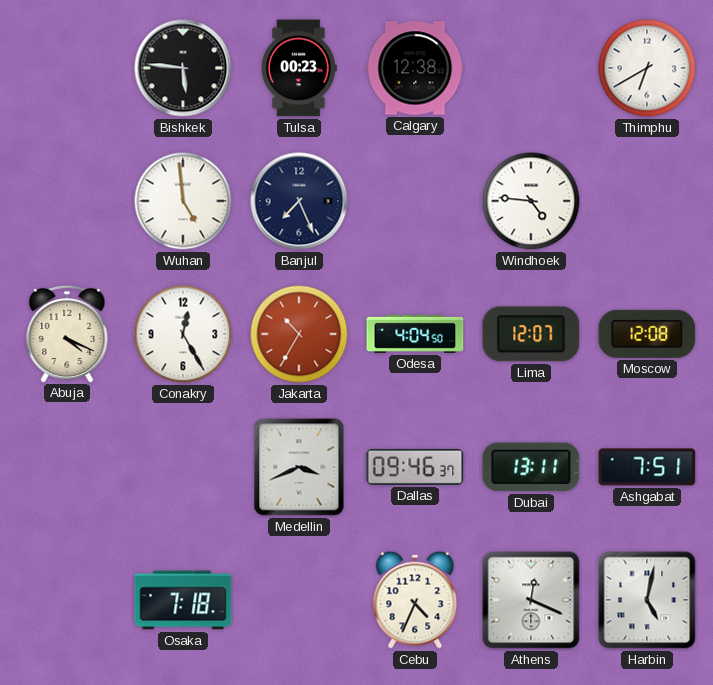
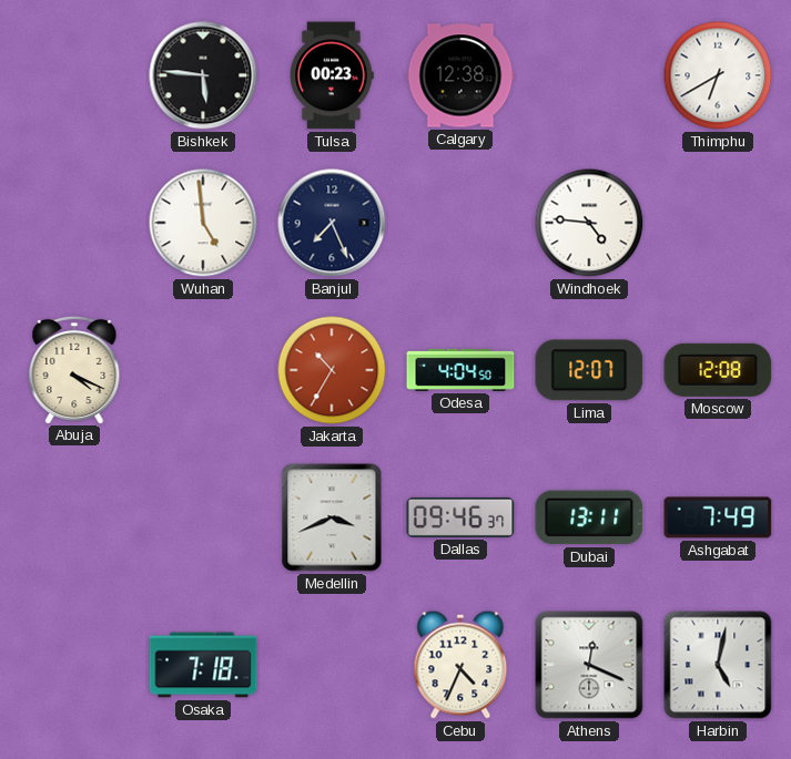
Conakry: 12:25 -> none (183, 334)
Ashgabat: 7:51 -> 7:49 (718, 517)
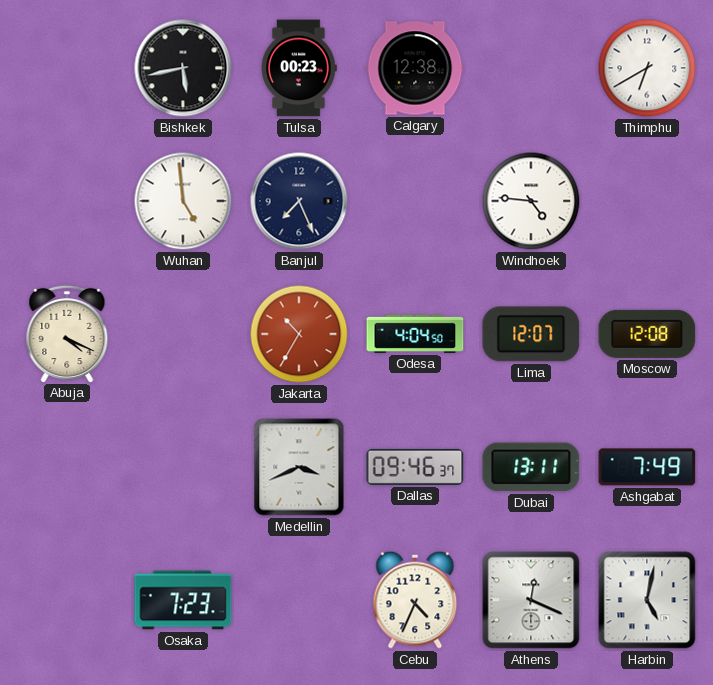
Bishkek: 5:46 -> 5:43 (183, 68)
Osaka: 7:18 -> 7:23 (183, 600)
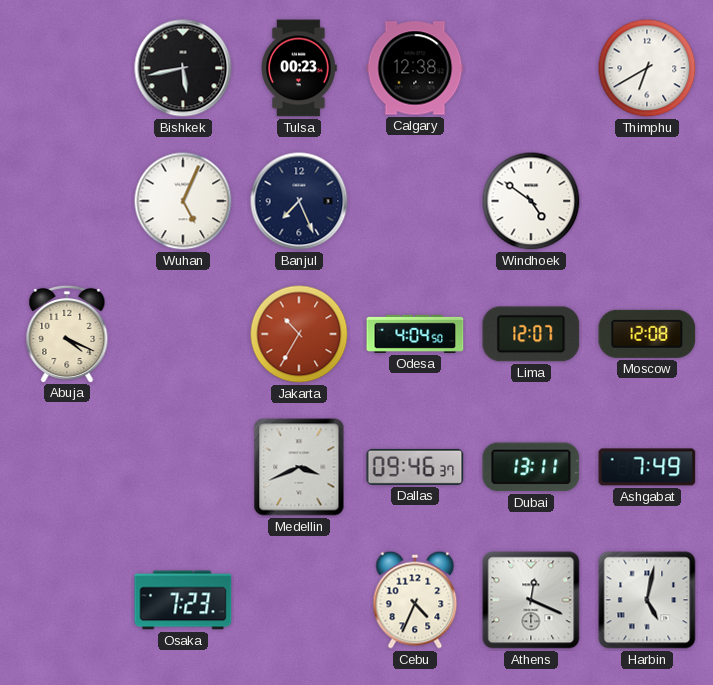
Wuhan: 4:59 -> 5:04 (183, 201)
Windhoek: 4:46 -> 4:51 (531, 201)
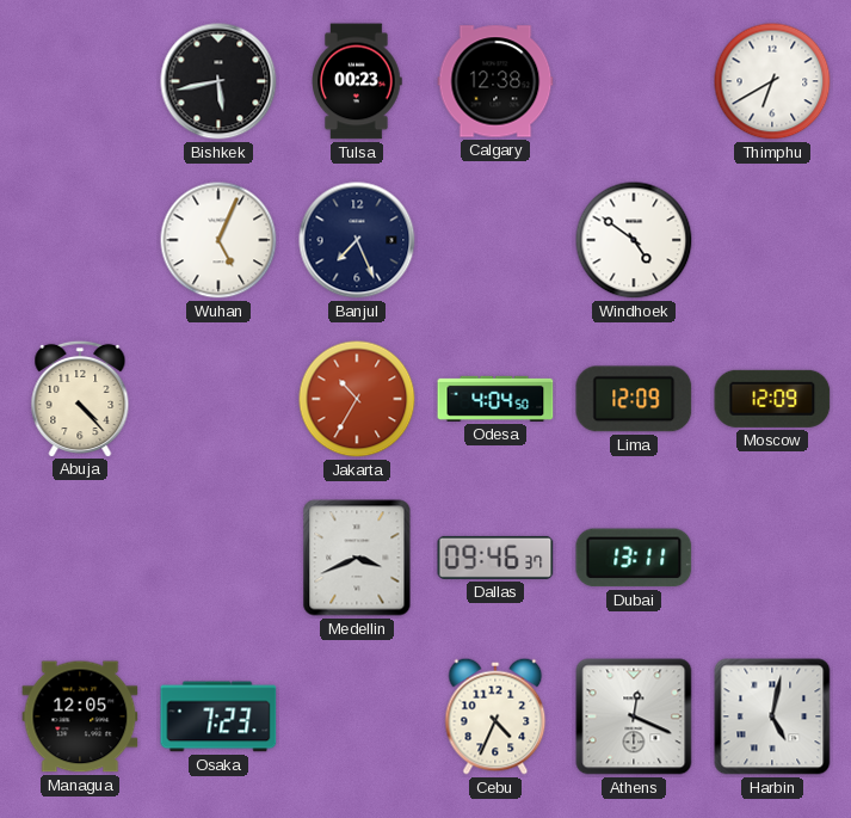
Abuja: 4:19 -> 4:23 (80, 398)
Lima: 12:07 -> 12:09 (634, 399)
Moscow: 12:08 -> 12:09 (772, 399)
Ashgabat: 7:49 -> none (647, 467)
Managua: none -> 12:05 (80, 716)
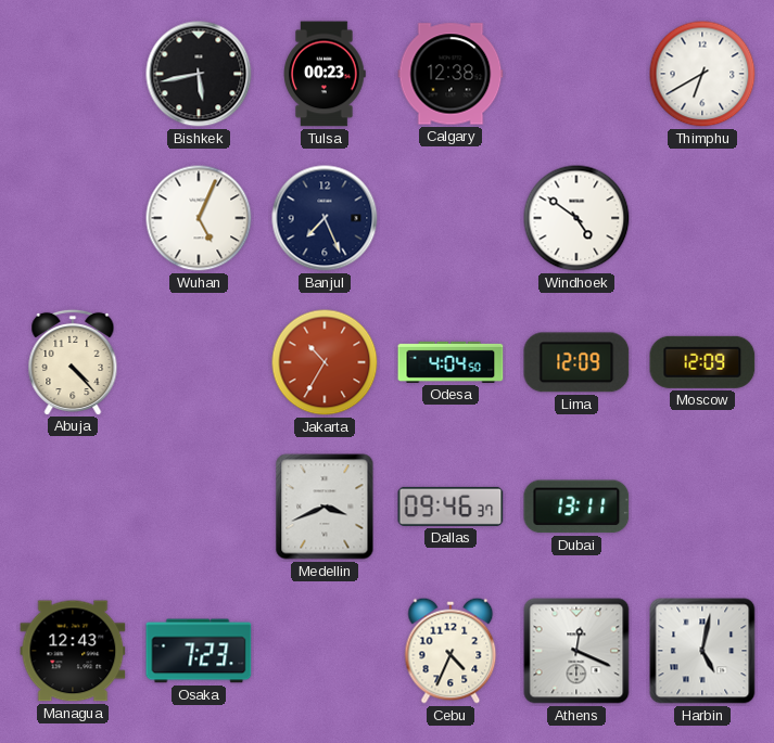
Managua: 12:05 -> 12:43 (73, 651)
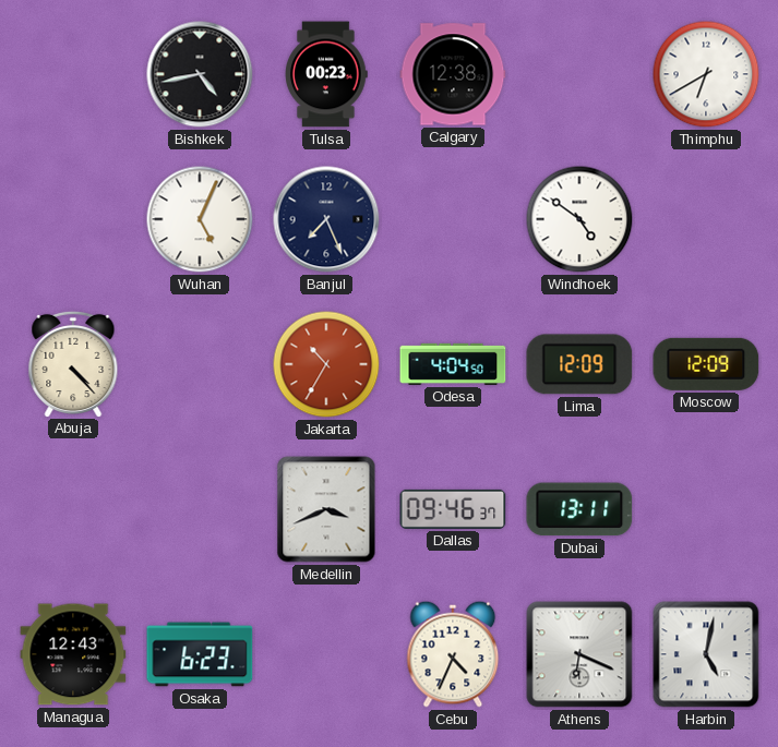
Bishkek: 5:43 -> 4:43 (200, 74)
Osaka: 7:23 -> 6:23 (200, 654)
Athens: 12:19 -> 6:19 (579, 654)
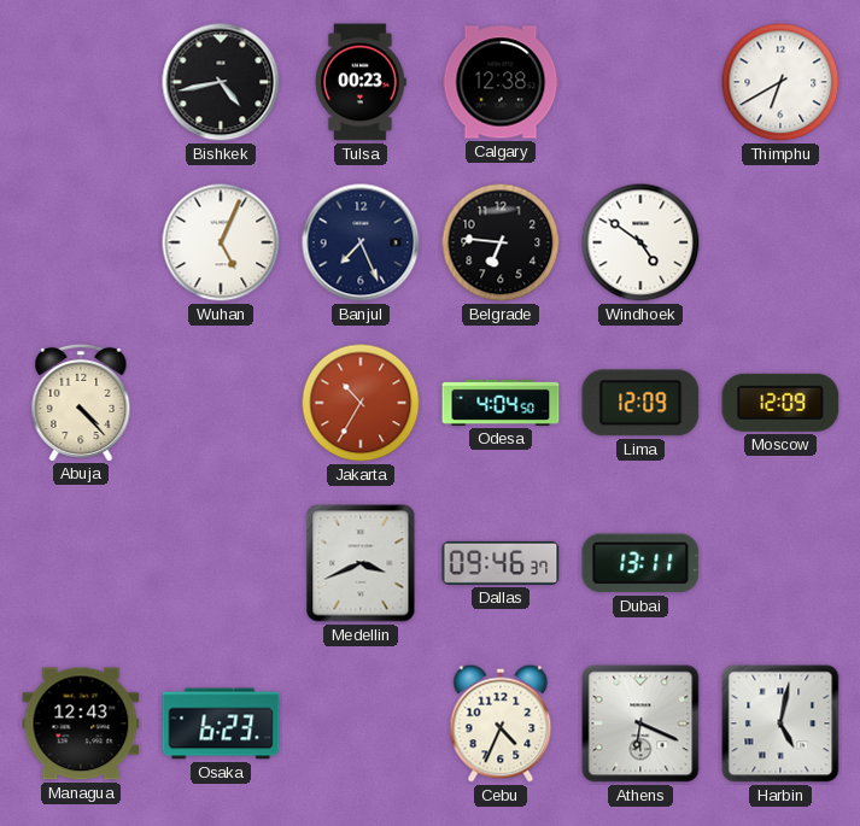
Belgrade: none -> 6:46 (501, 242)
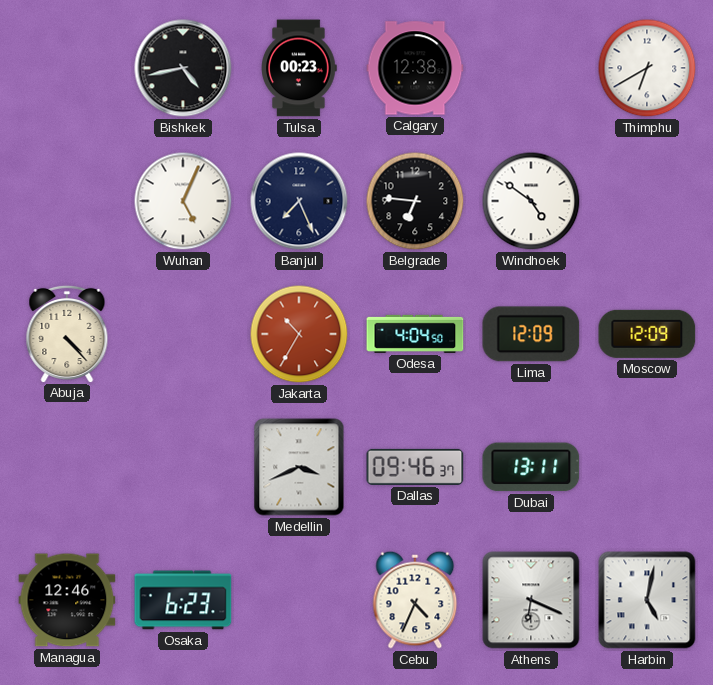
Managua: 12:43 -> 12:46 (67, 600)
